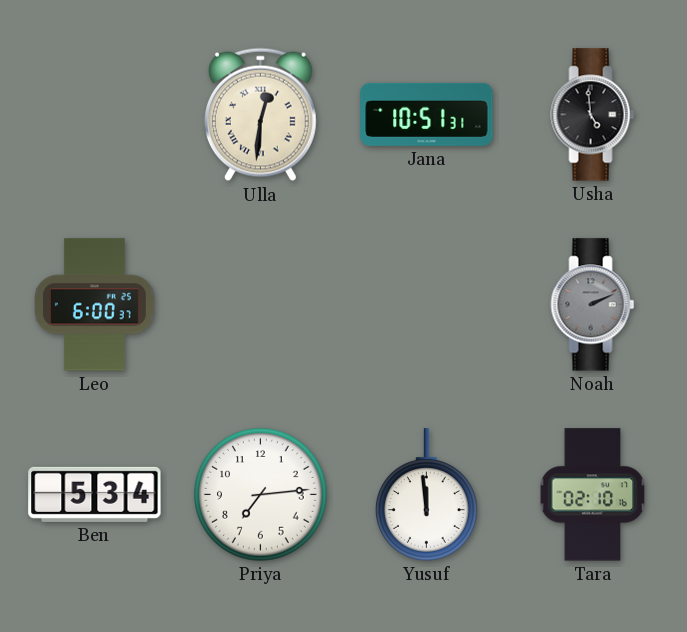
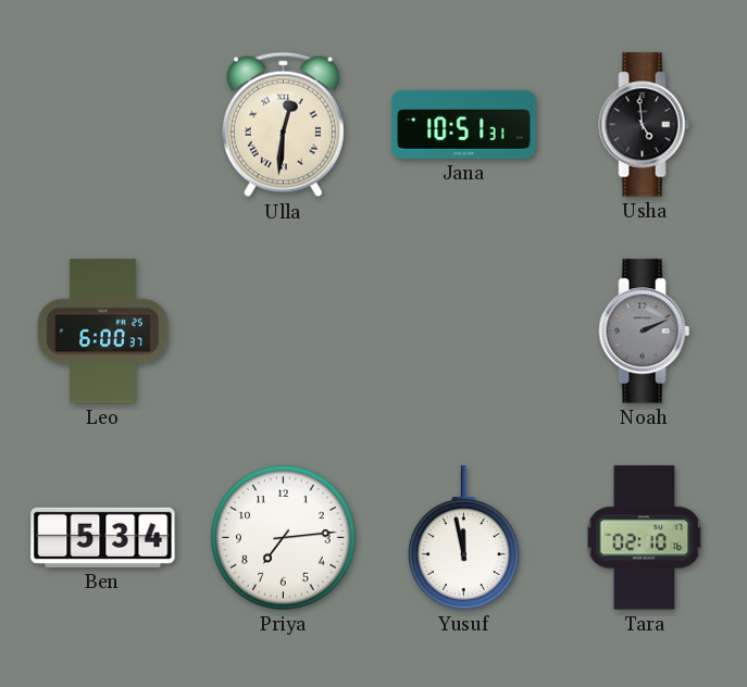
Yusuf: 11:59 -> 11:58 (464, 538)
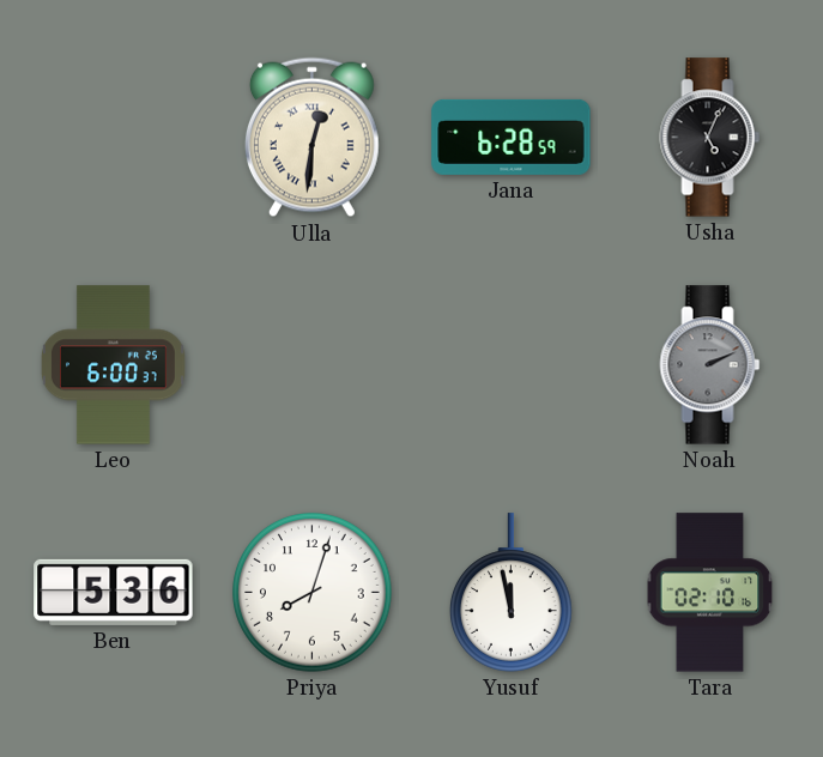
Jana: 10:51 -> 6:28 (512, 137)
Usha: 4:59 -> 5:04 (710, 138)
Ben: 5:34 -> 5:36 (114, 592)
Priya: 7:14 -> 8:03 (313, 593)
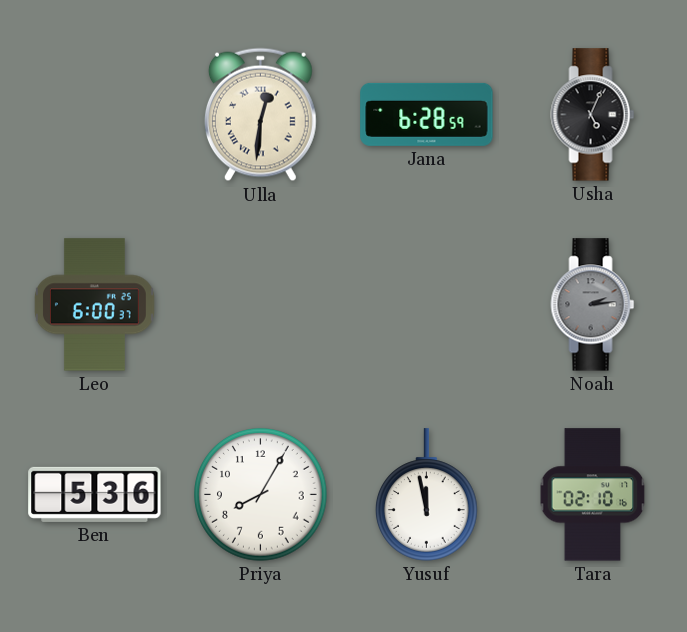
Noah: 2:11 -> 2:14 (593, 305)
Priya: 8:03 -> 8:05 (261, 495)
